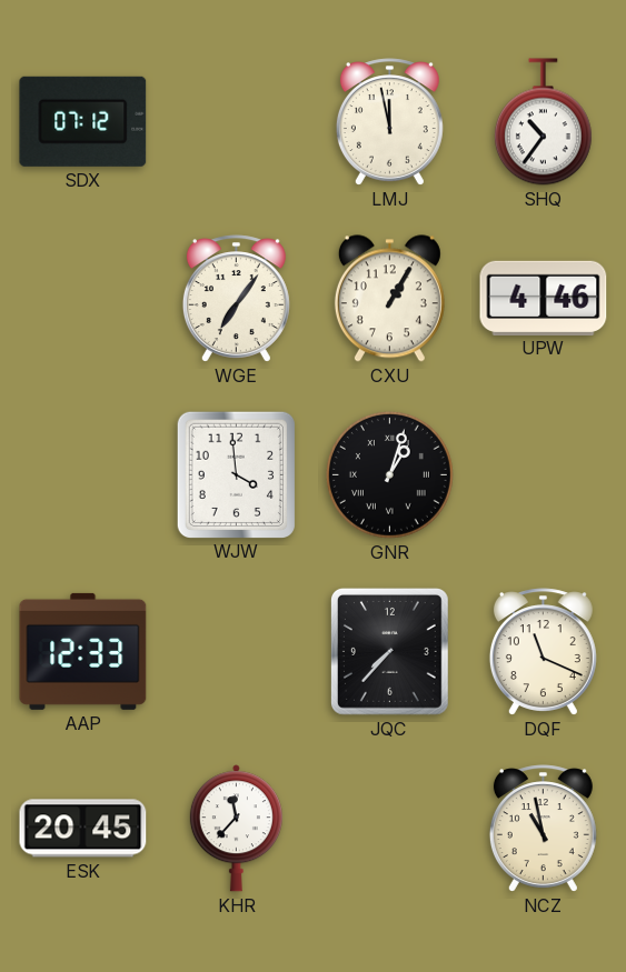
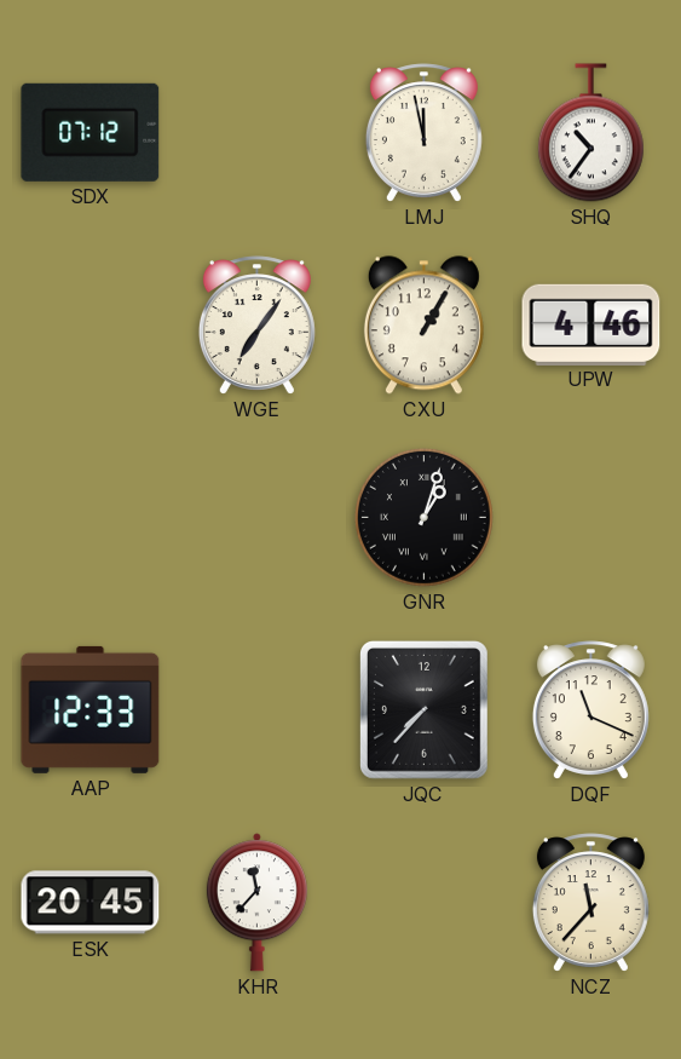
WJW: 3:59 -> none (236, 474)
NCZ: 10:58 -> 11:37 (590, 903)
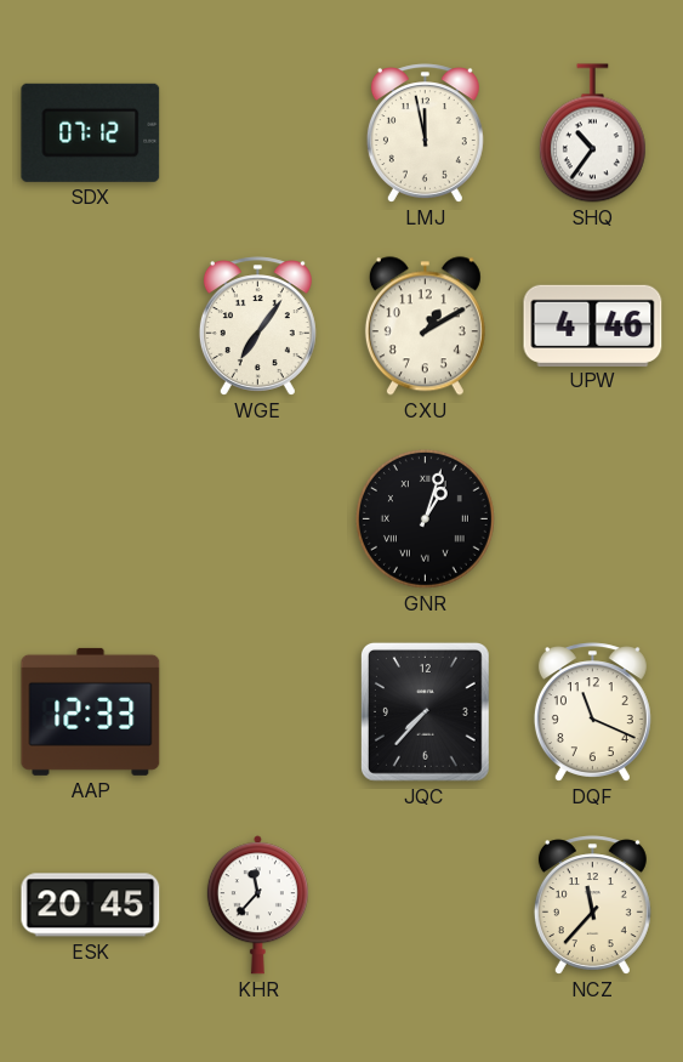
CXU: 1:05 -> 1:10 (425, 326)
